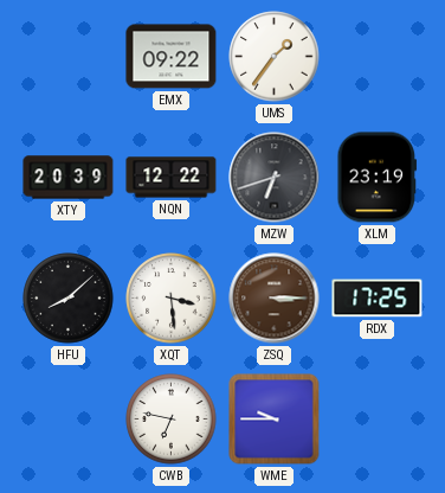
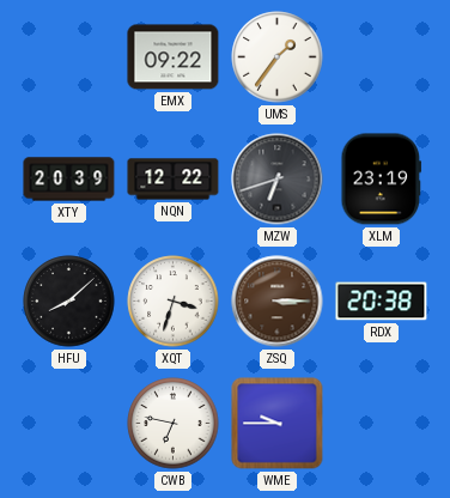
XQT: 3:29 -> 3:33 (174, 302)
RDX: 17:25 -> 20:38 (382, 302)
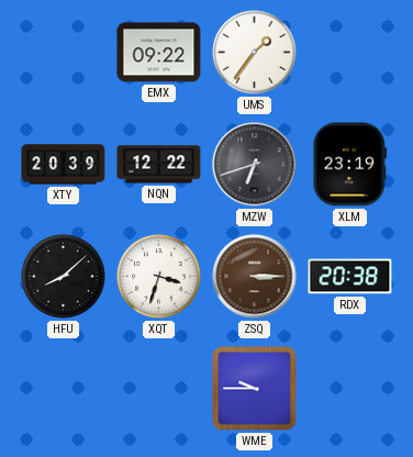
CWB: 6:47 -> none (174, 424)
